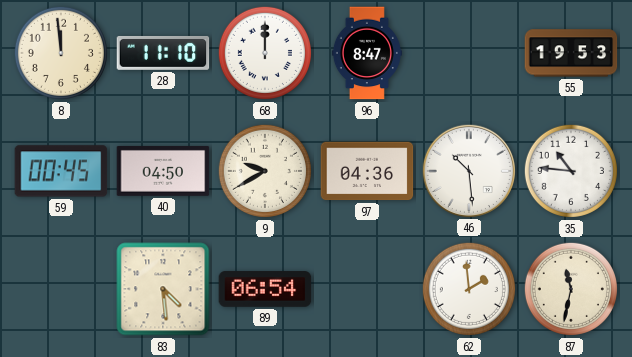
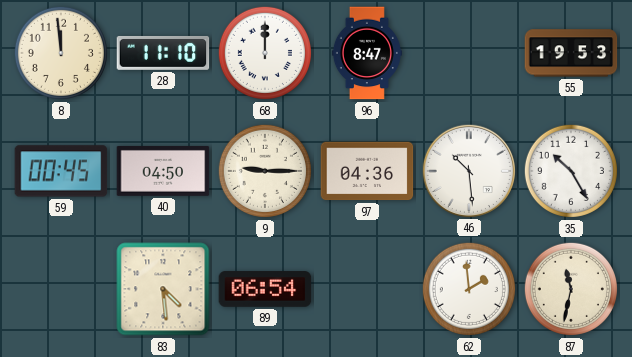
9: 9:40 -> 9:15 (265, 171)
35: 10:46 -> 10:25 (571, 171)
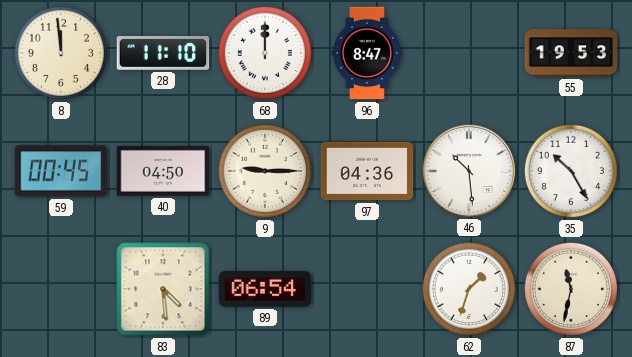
62: 1:59 -> 1:33 (469, 289)
